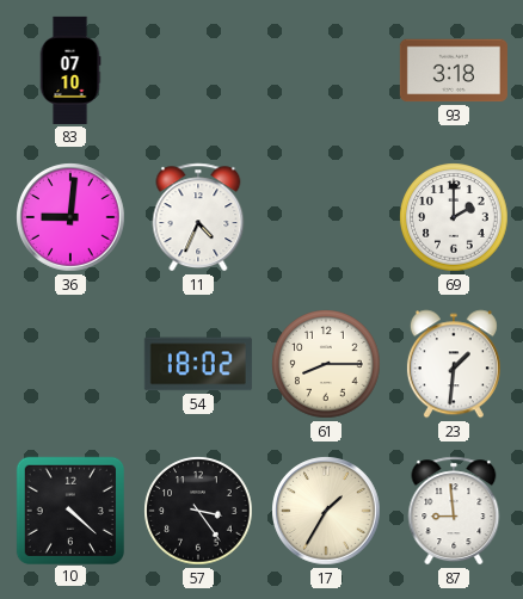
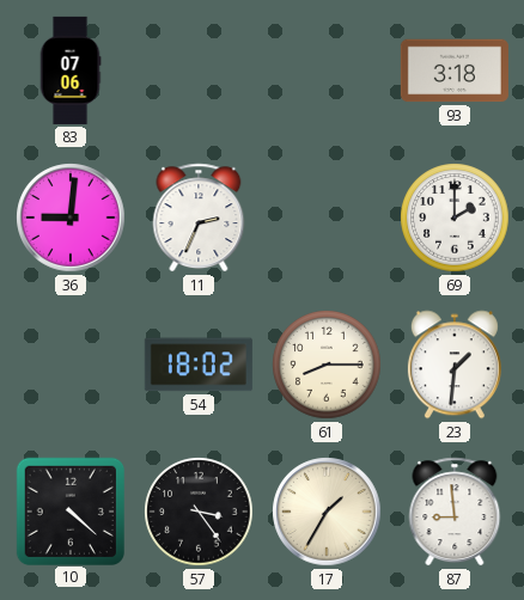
83: 07:10 -> 07:06 (71, 71)
11: 4:34 -> 2:34 (199, 218)
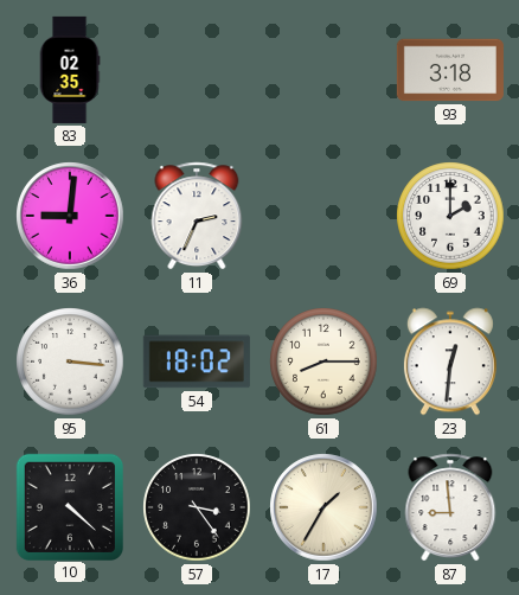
83: 07:06 -> 02:35 (70, 70)
95: none -> 3:16 (70, 362)
23: 1:31 -> 12:31 (450, 362)
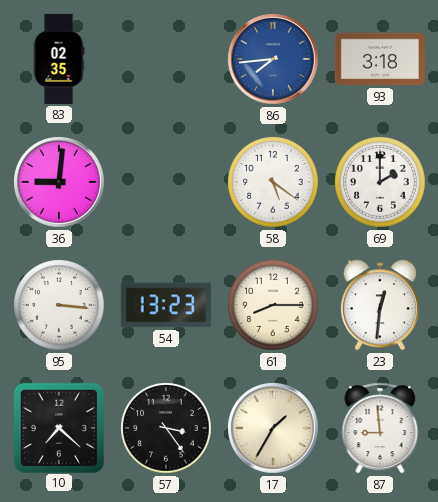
86: none -> 7:44 (273, 59)
11: 2:34 -> none (197, 216)
58: none -> 5:21 (273, 182)
54: 18:02 -> 13:23 (166, 305)
10: 4:22 -> 7:22 (58, 427)
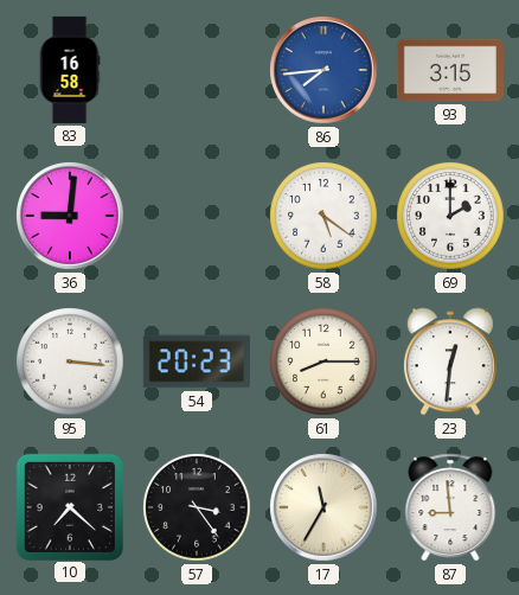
83: 02:35 -> 16:58 (70, 70)
93: 3:18 -> 3:15 (450, 70)
54: 13:23 -> 20:23 (197, 362)
17: 1:35 -> 11:35 (323, 507)
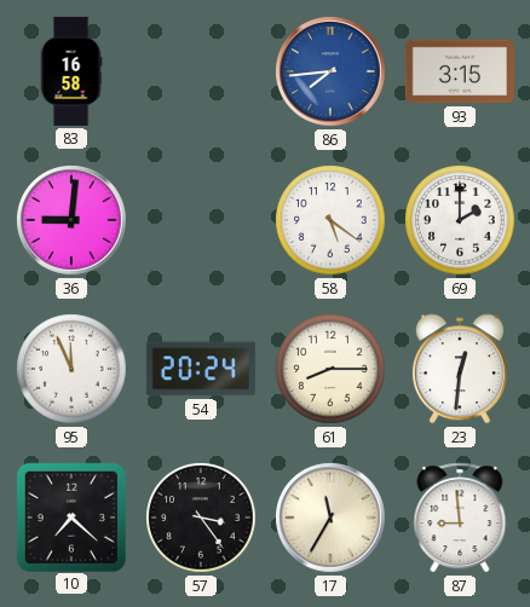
95: 3:16 -> 11:56 (71, 369)
54: 20:23 -> 20:24 (201, 369)
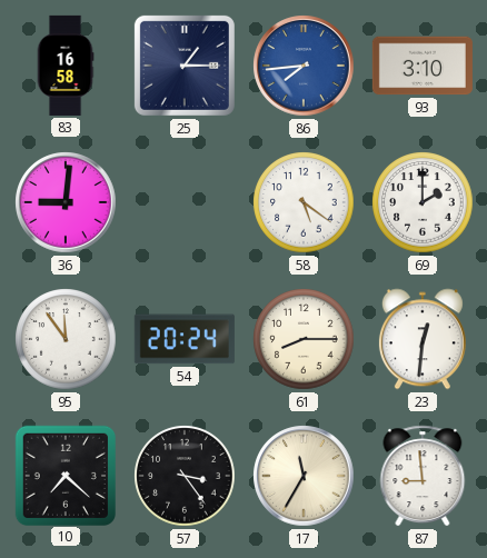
25: none -> 1:15 (185, 66)
93: 3:15 -> 3:10 (423, 66)
95: 11:56 -> 11:54 (66, 339)
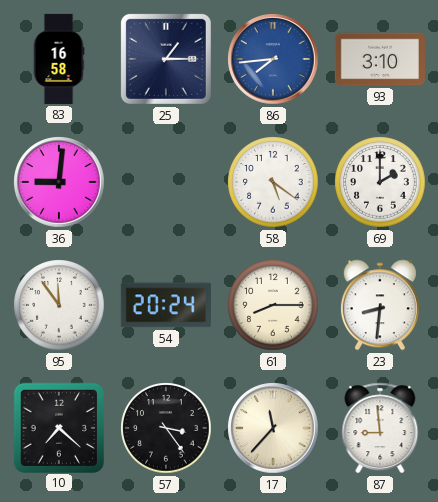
23: 12:31 -> 8:31 (380, 305)
17: 11:35 -> 11:37 (273, 428)
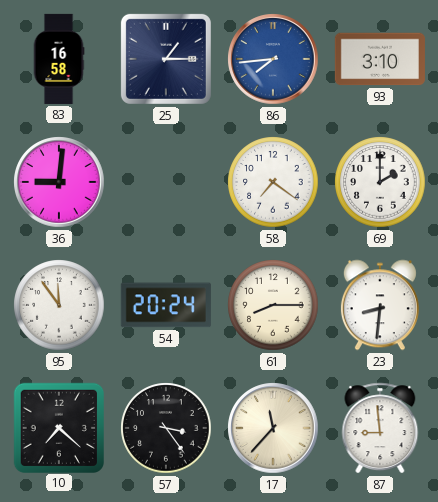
58: 5:21 -> 7:21 (273, 182)
